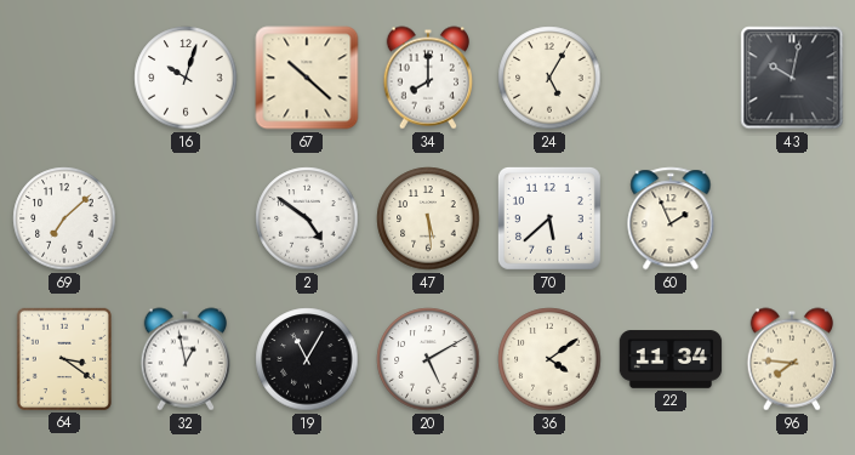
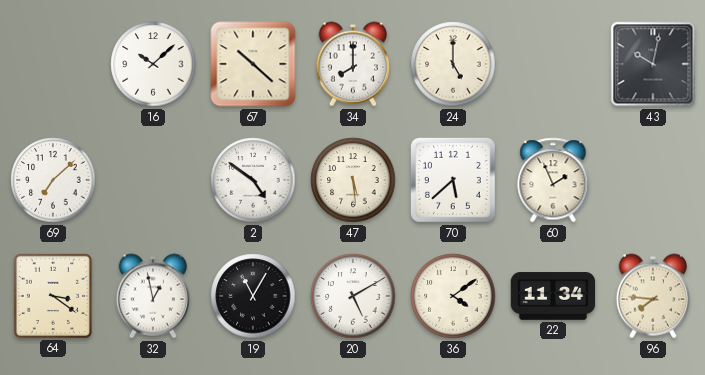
16: 10:03 -> 10:08 (153, 64)
24: 5:05 -> 5:00 (453, 64)
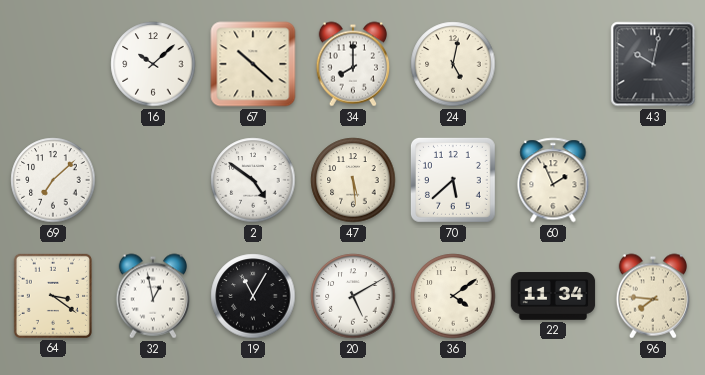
24: 5:00 -> 5:02 (453, 64)
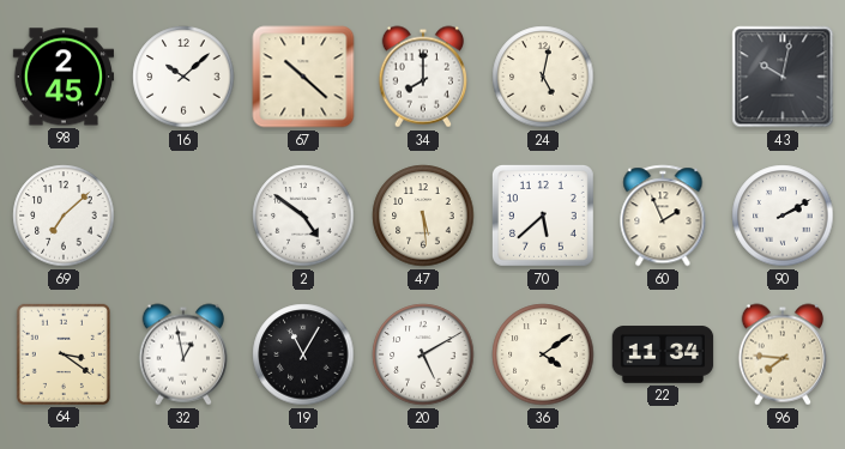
98: none -> 2:45 (64, 77)
90: none -> 2:10 (783, 216)
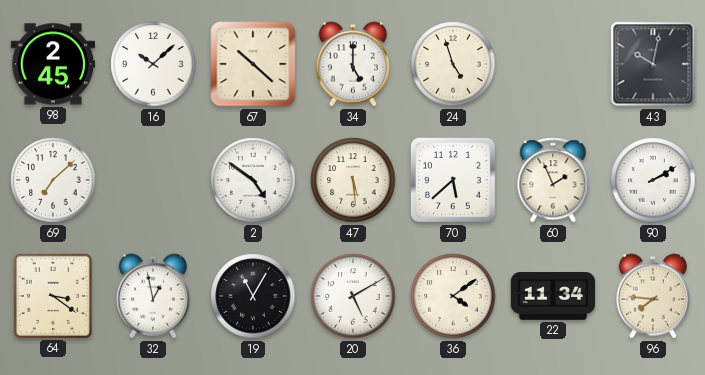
34: 8:00 -> 5:00 (352, 64)
24: 5:02 -> 4:57 (453, 64)
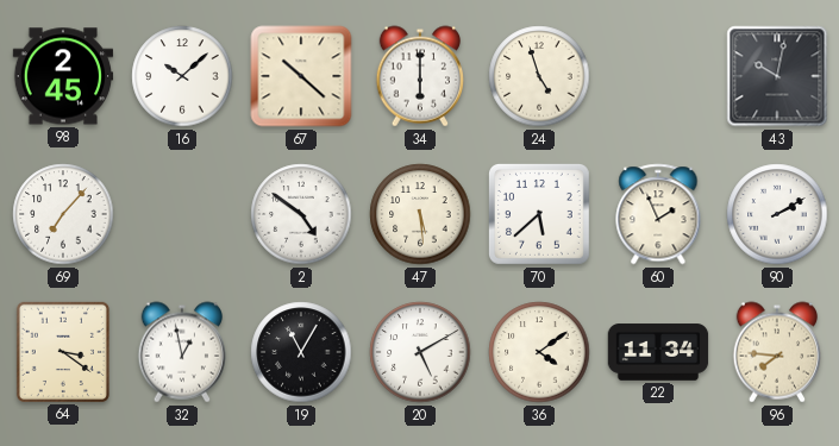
34: 5:00 -> 6:00 (419, 76)
69: 7:08 -> 7:07 (63, 214)
